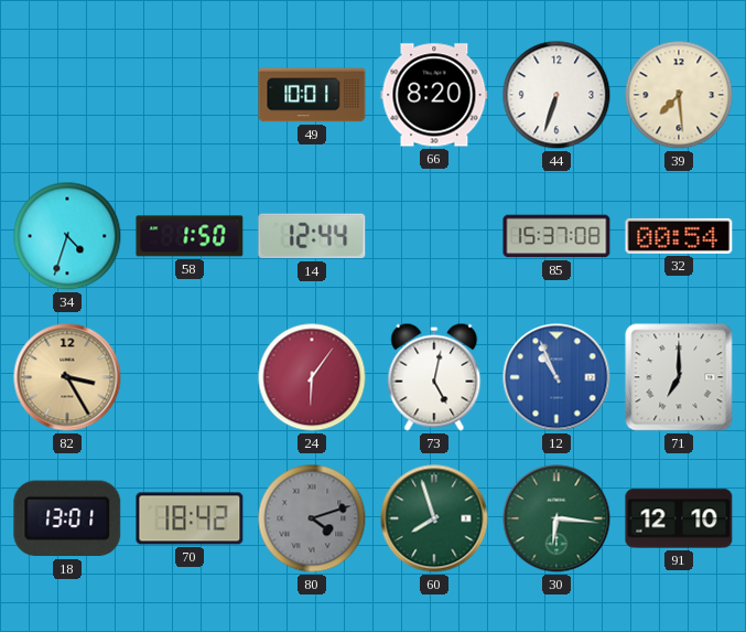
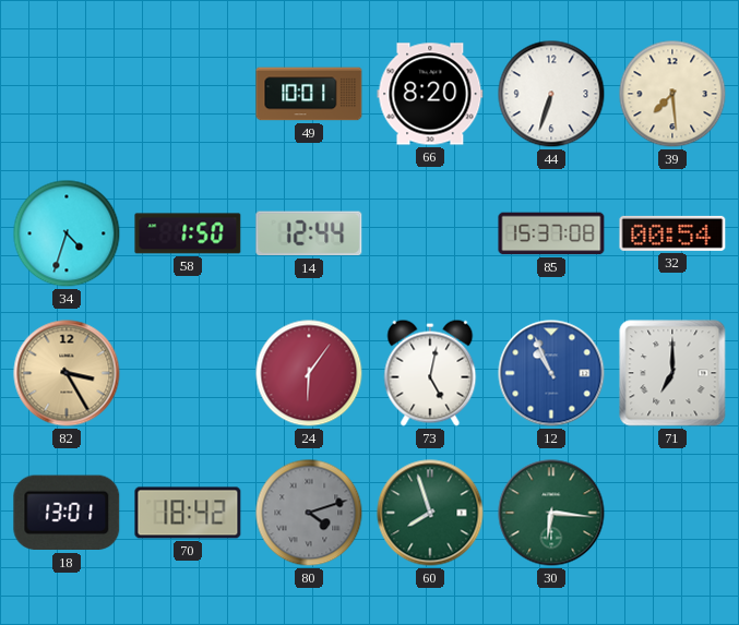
91: 12:10 -> none (679, 518)
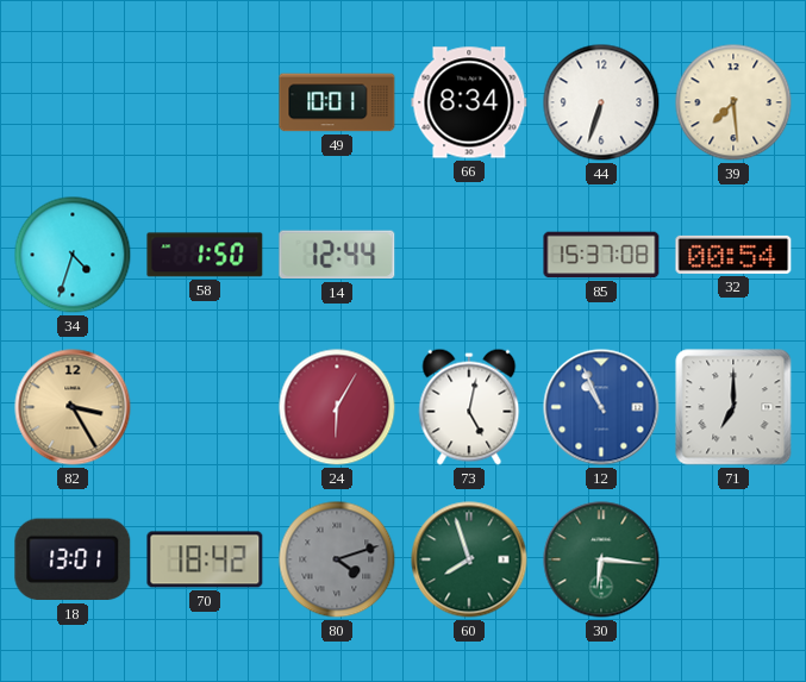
66: 8:20 -> 8:34 (469, 102)
24: 6:06 -> 6:05 (337, 407)
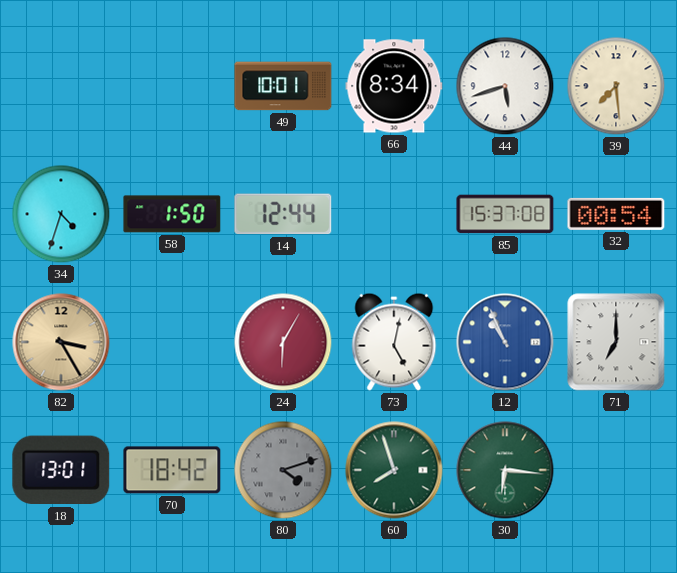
44: 6:33 -> 5:42 (505, 86)
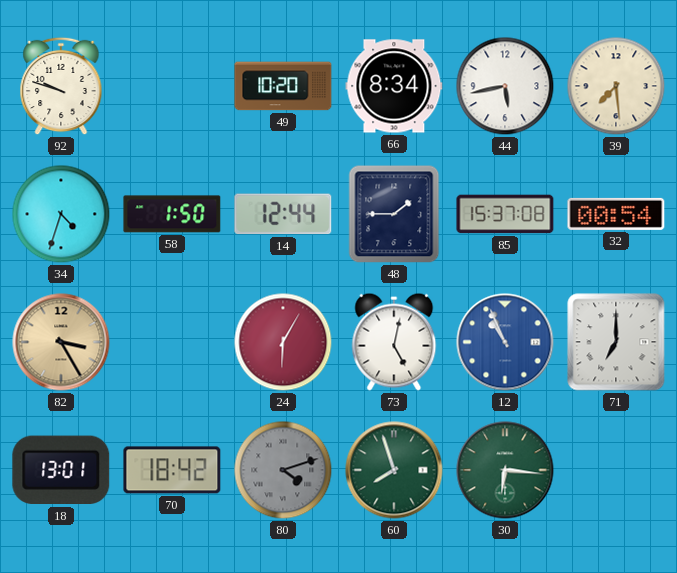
92: none -> 9:48 (61, 86)
49: 10:01 -> 10:20 (283, 86)
44: 5:42 -> 5:43 (505, 86)
48: none -> 1:45 (394, 214)
